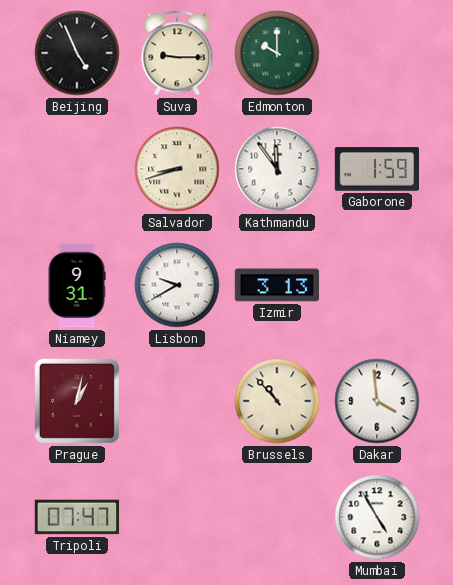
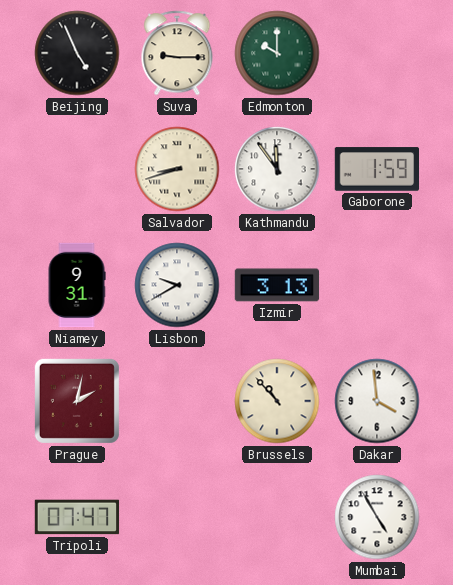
Prague: 1:02 -> 2:02 (77, 401)
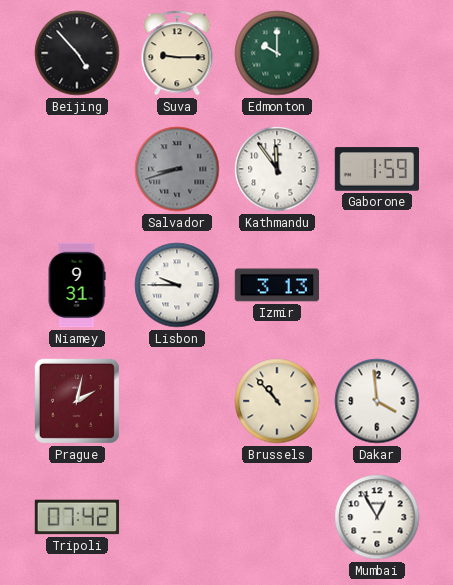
Beijing: 4:56 -> 4:53 (77, 53)
Salvador dial: cream -> grey (177, 169)
Lisbon: 9:40 -> 9:45 (177, 285)
Tripoli: 07:47 -> 07:42 (77, 517)
Mumbai: 4:55 -> 12:55 (377, 517)
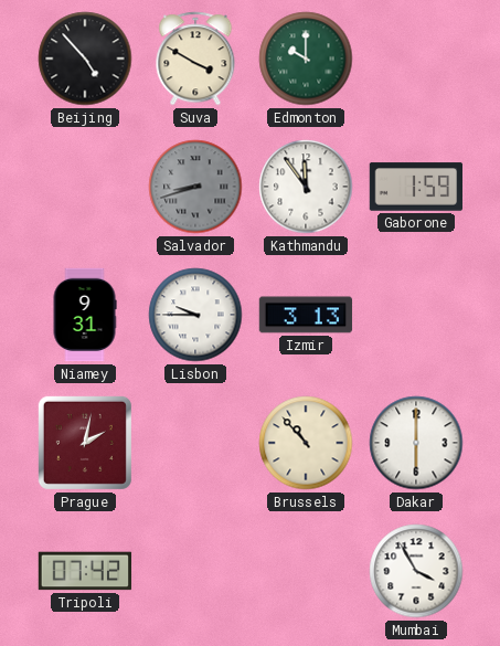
Suva: 9:15 -> 3:50 (195, 59)
Dakar: 3:59 -> 6:00 (416, 443)
Mumbai: 12:55 -> 3:55 (416, 571)
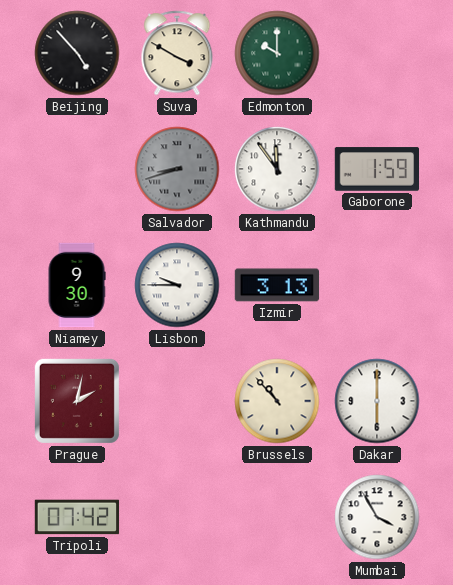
Niamey: 9:31 -> 9:30 (77, 285)
